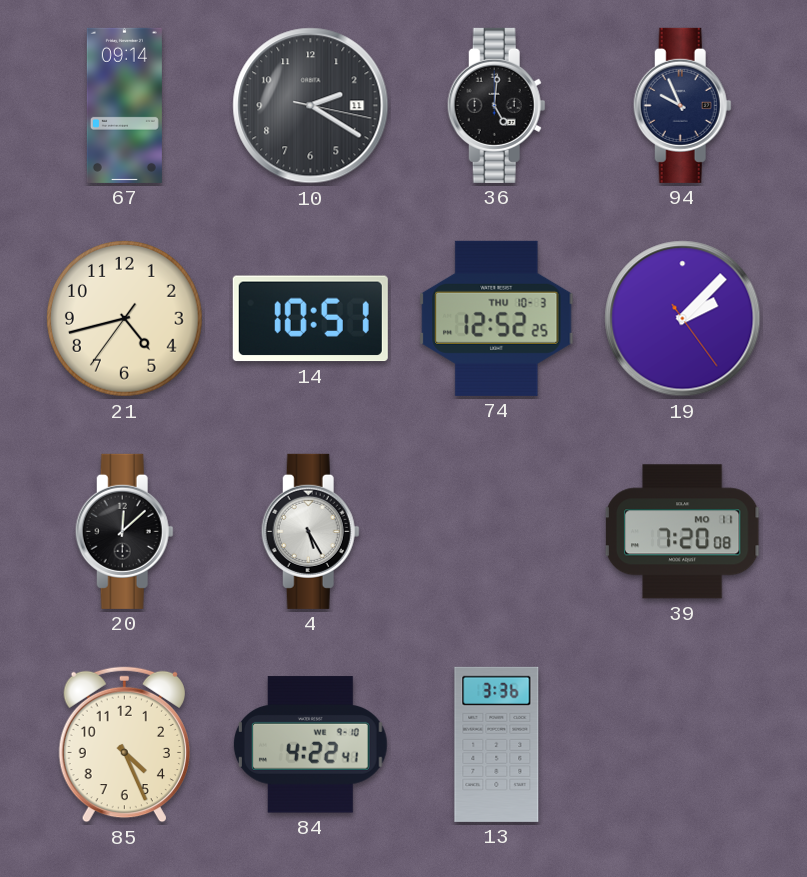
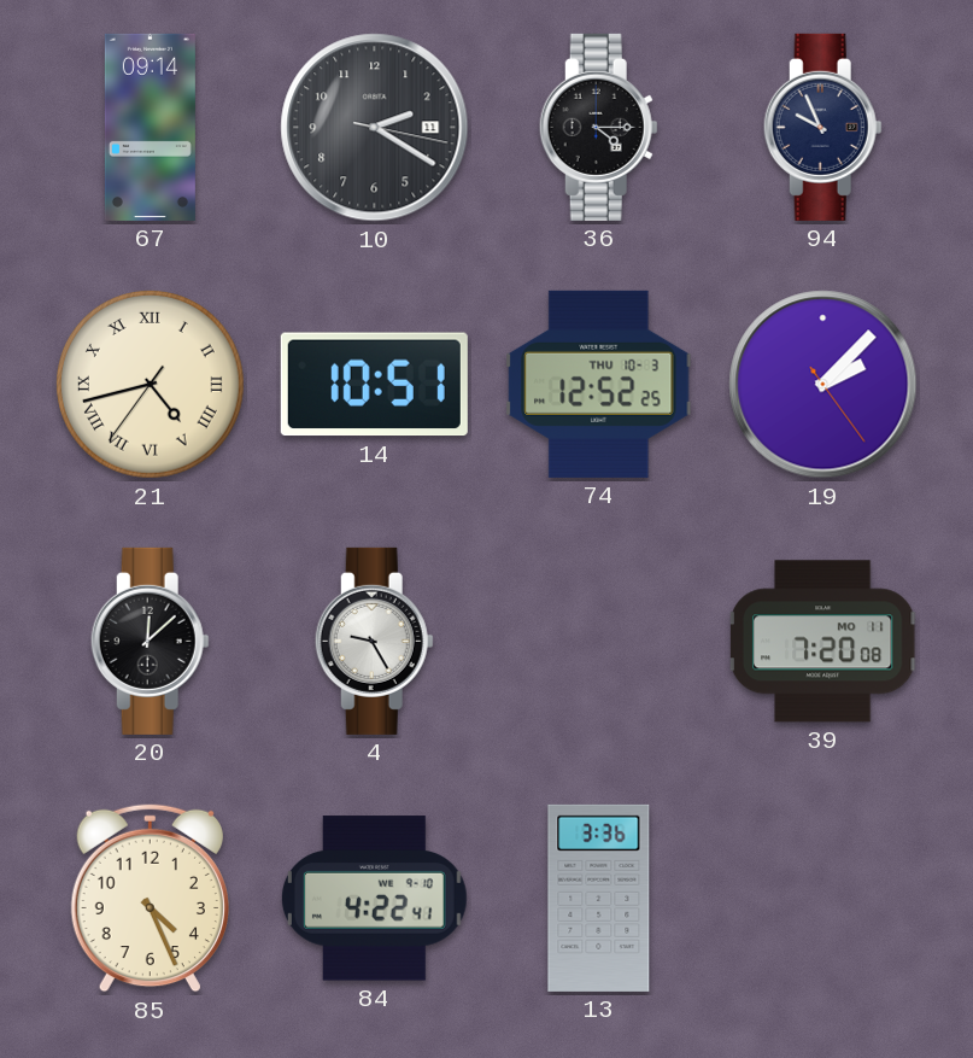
36: 5:01 -> 4:15 (598, 127)
21 numerals: Arabic -> Roman (150, 384)
4: 5:25 -> 9:25 (374, 641)
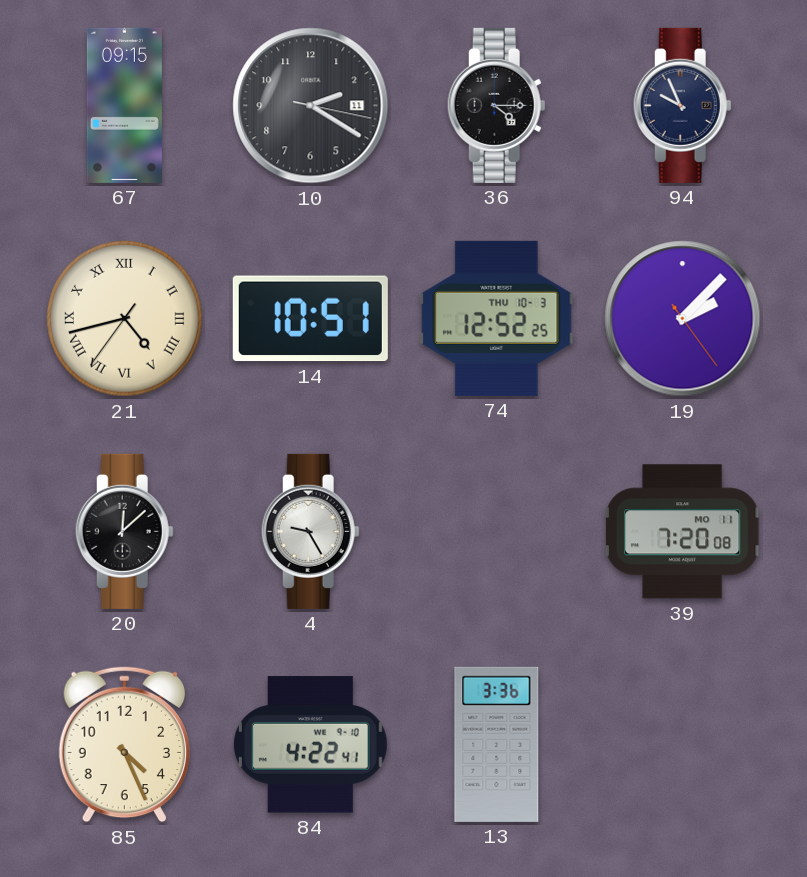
67: 09:14 -> 09:15 (124, 105)
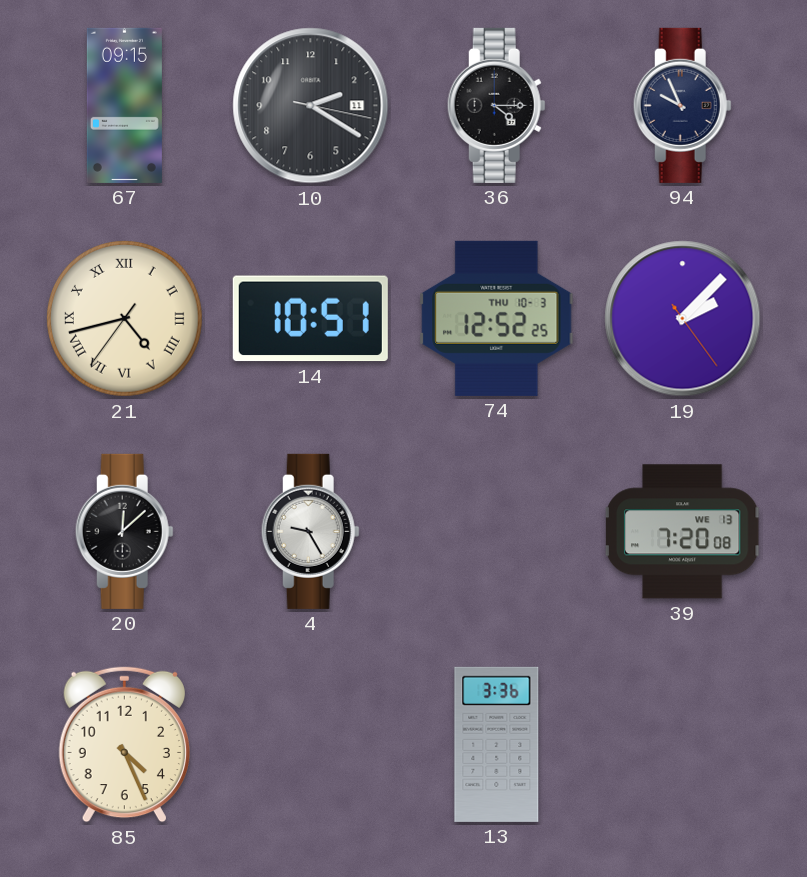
39 date: MO 11 -> WE 13 (682, 532)
84: 4:22 -> none (310, 745)
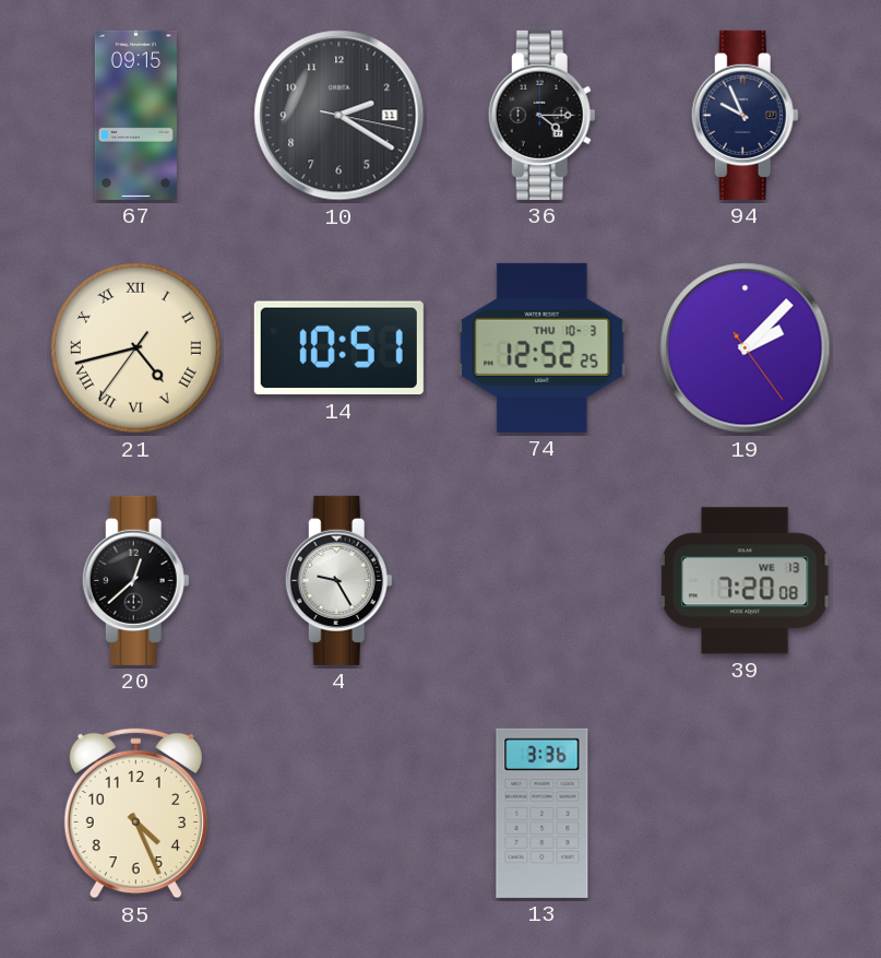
20: 12:08 -> 12:38 (135, 580)
